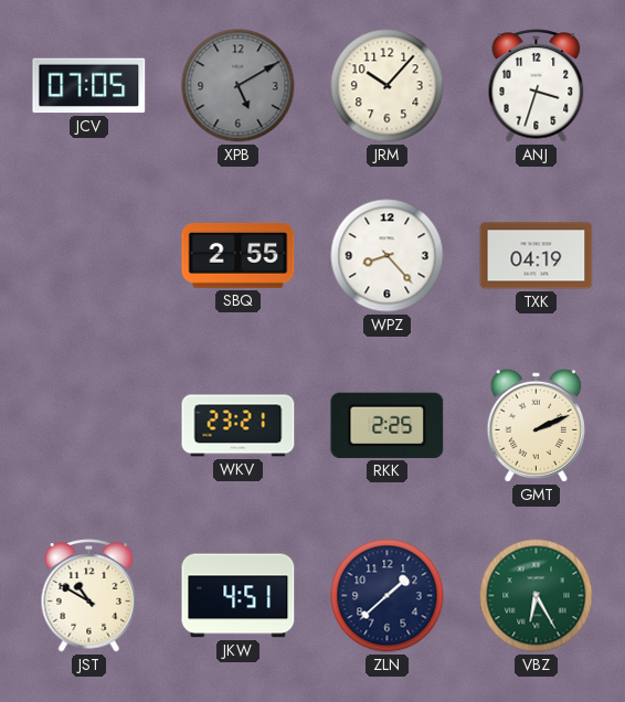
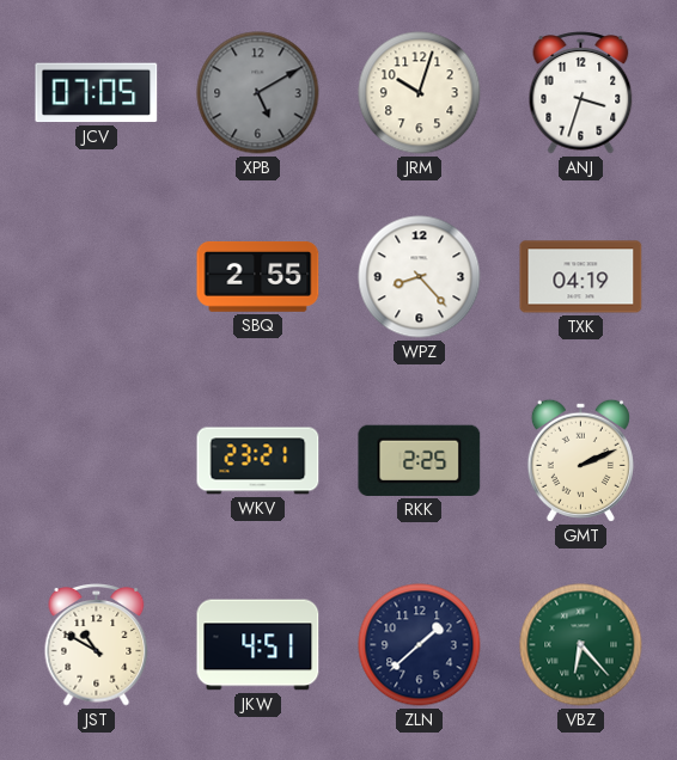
JRM: 10:07 -> 10:03 (420, 93)
VBZ: 6:25 -> 6:23 (581, 645)
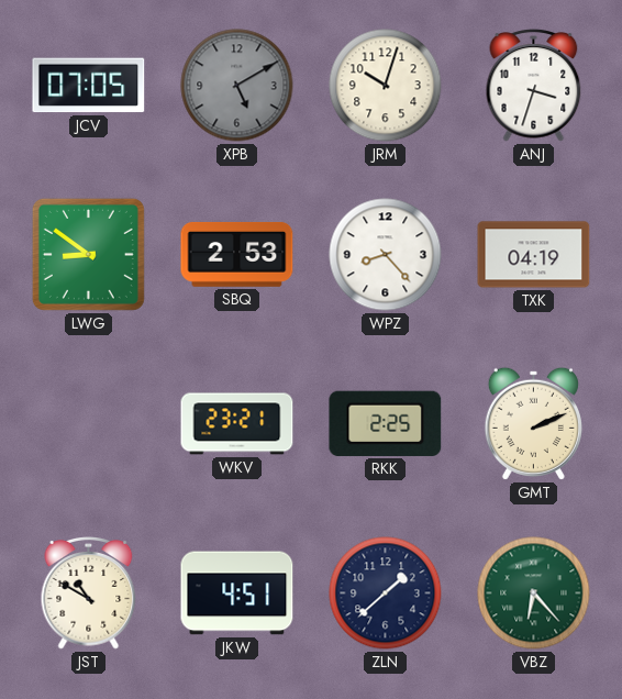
LWG: none -> 8:51 (88, 254)
SBQ: 2:55 -> 2:53 (237, 254)
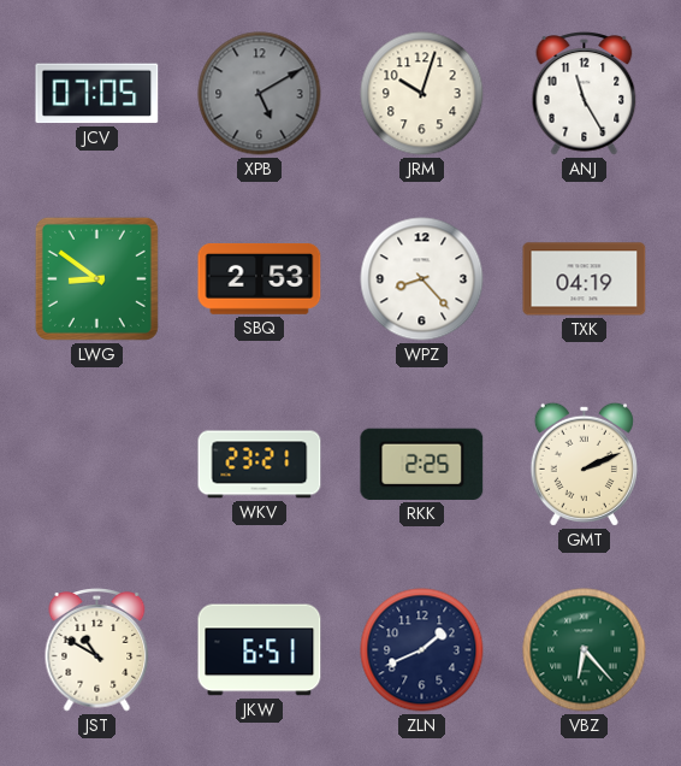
ANJ: 3:33 -> 11:25 (585, 94)
JKW: 4:51 -> 6:51 (260, 650)
ZLN: 1:38 -> 1:41 (422, 650)
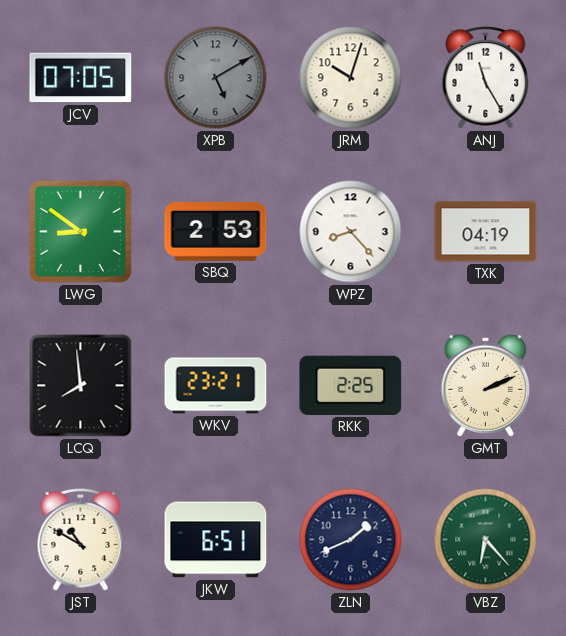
LCQ: none -> 7:59 (81, 386)
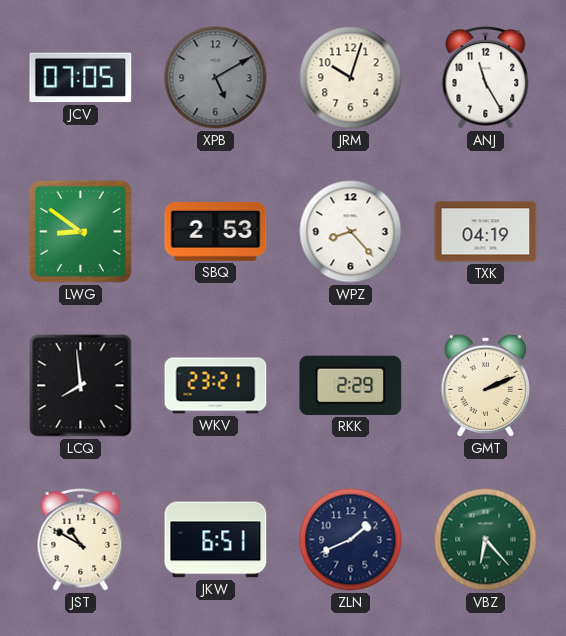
RKK: 2:25 -> 2:29 (351, 385)
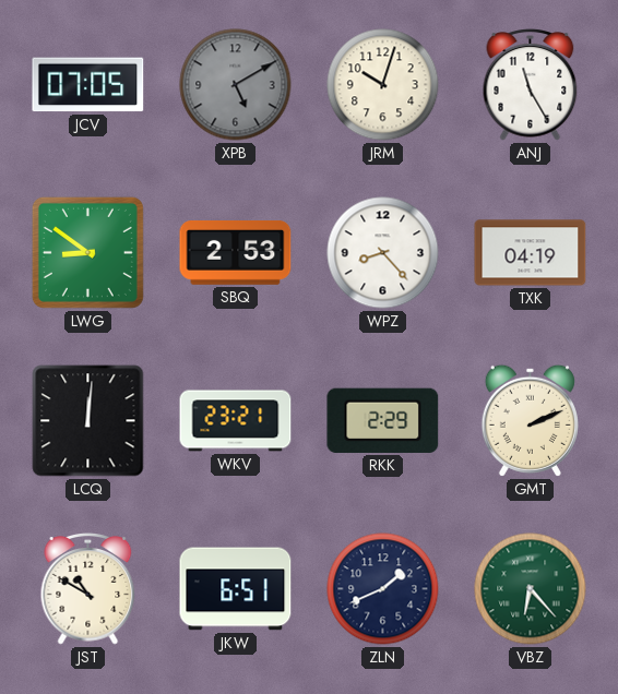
LCQ: 7:59 -> 12:01 (88, 421)
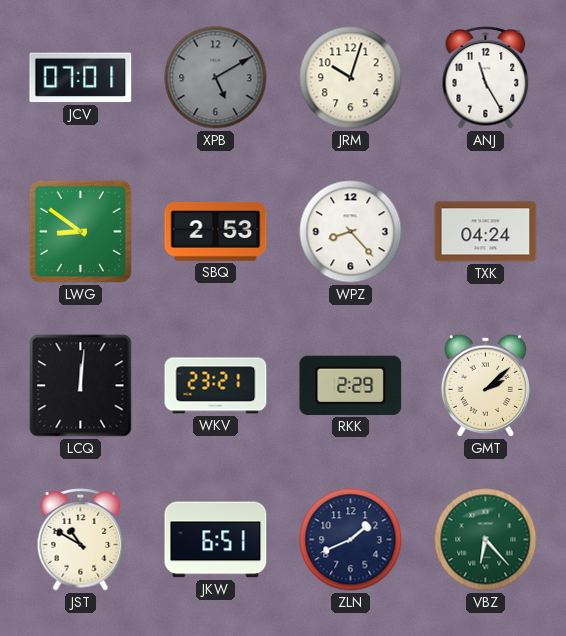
JCV: 07:05 -> 07:01 (81, 78)
TXK: 04:19 -> 04:24 (486, 232)
GMT: 2:11 -> 2:08 (485, 385)
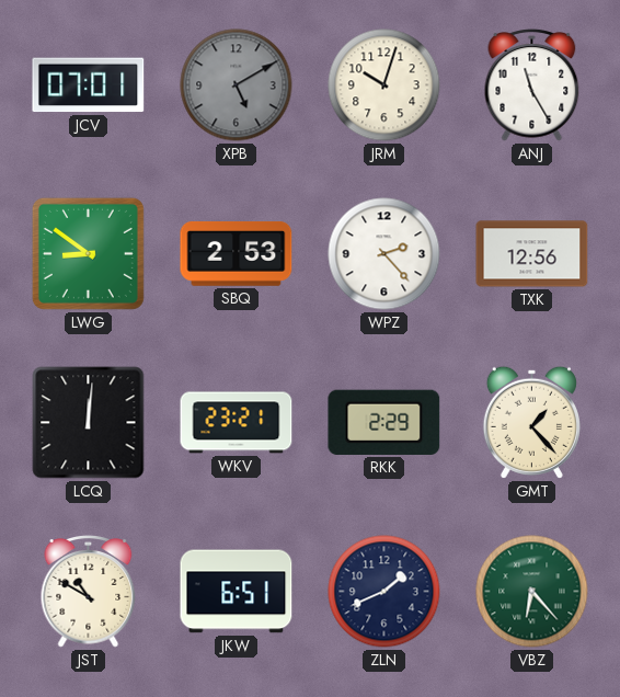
WPZ: 8:23 -> 2:23 (384, 254)
TXK: 04:24 -> 12:56 (532, 254)
GMT: 2:08 -> 1:23 (531, 422)
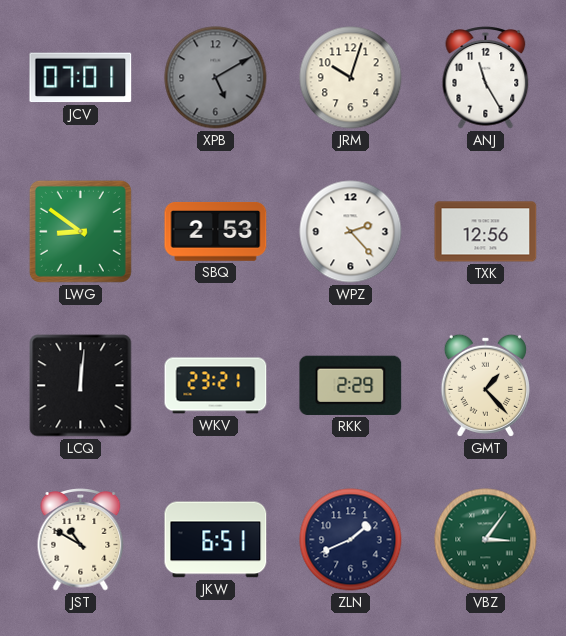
VBZ: 6:23 -> 3:06 (486, 540)
